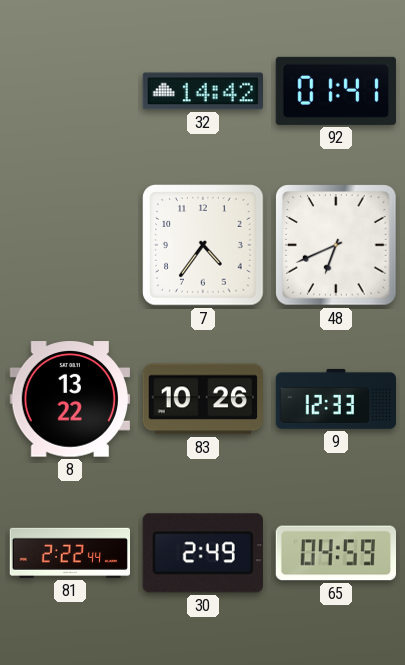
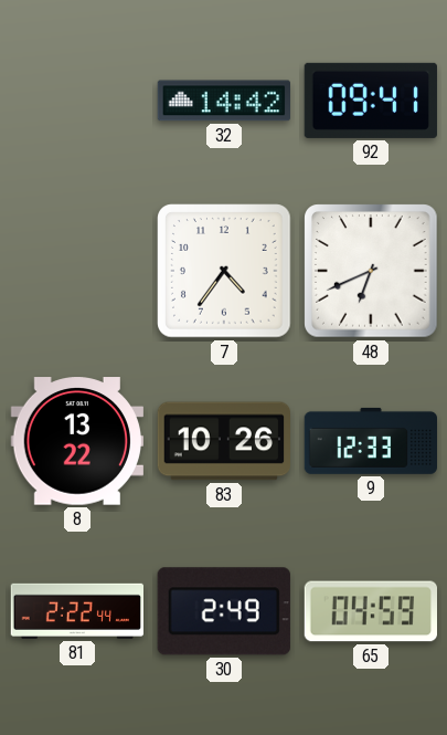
92: 01:41 -> 09:41 (370, 101)
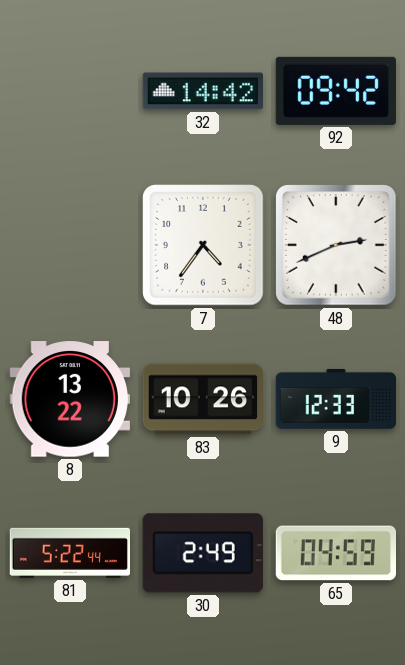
92: 09:41 -> 09:42 (335, 91)
48: 6:41 -> 2:41 (336, 245)
81: 2:22 -> 5:22 (69, 553)
